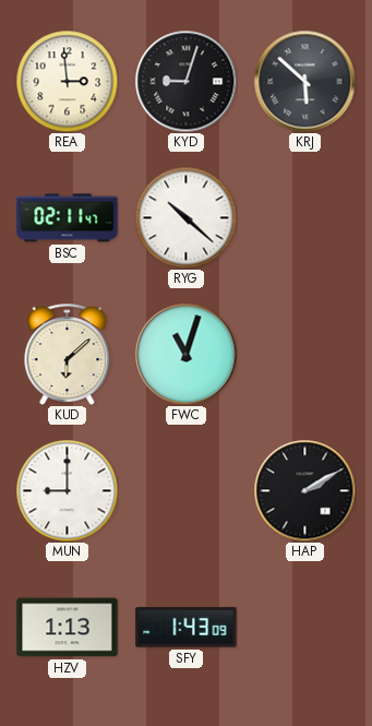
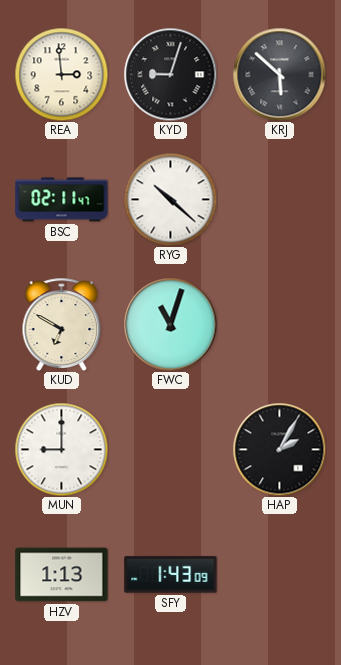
KUD: 6:08 -> 6:50 (62, 324)
HAP: 2:10 -> 2:05 (279, 449)
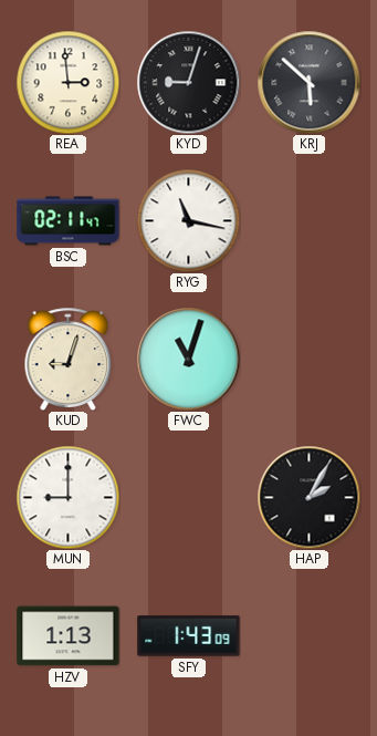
RYG: 10:22 -> 11:17 (188, 220)
KUD: 6:50 -> 9:03 (69, 359)
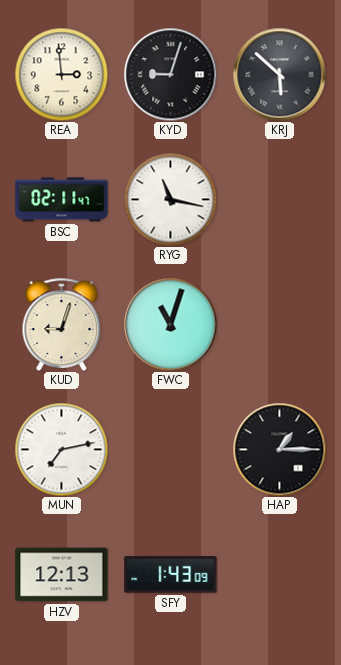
MUN: 9:00 -> 7:13 (61, 449)
HAP: 2:05 -> 1:15 (279, 449)
HZV: 1:13 -> 12:13 (62, 575)
